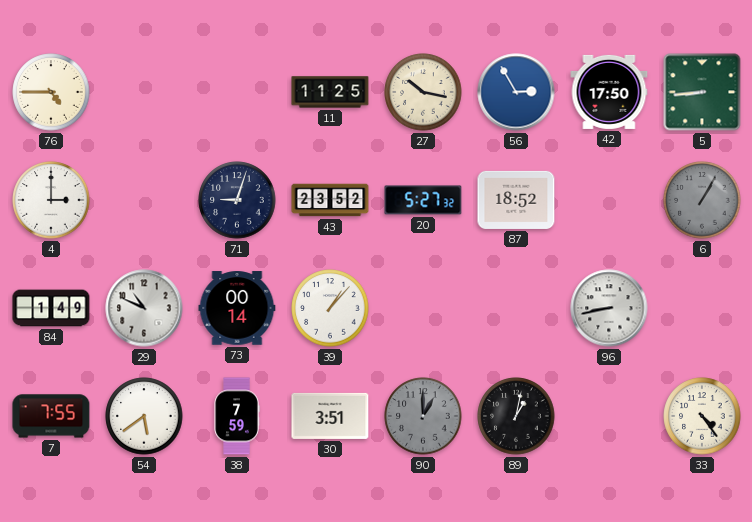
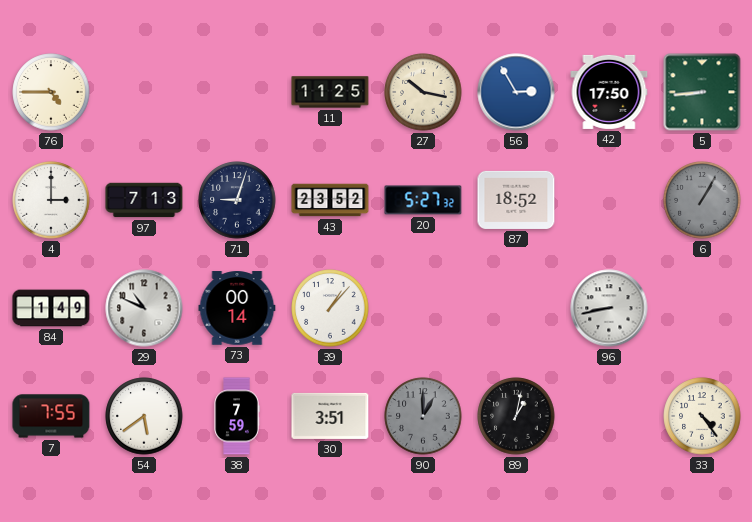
97: none -> 7:13 (144, 200)
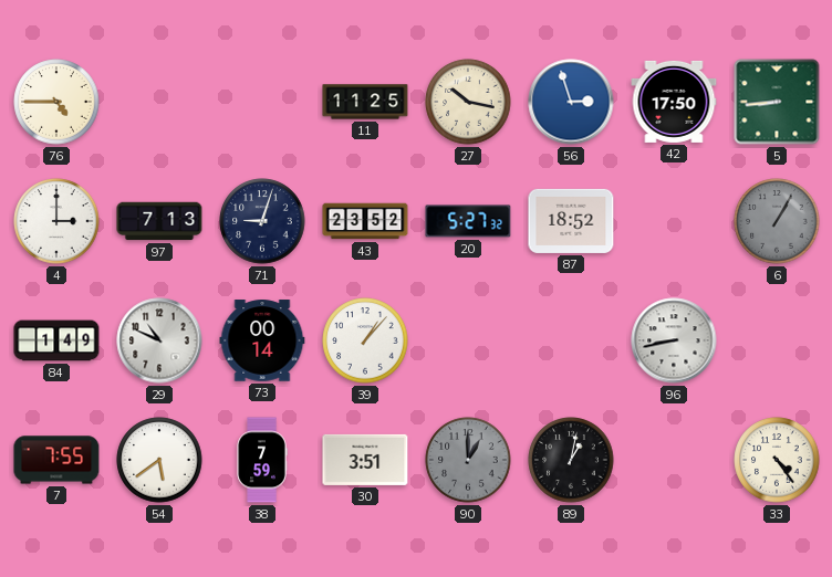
56: 2:55 -> 2:57 (571, 102)
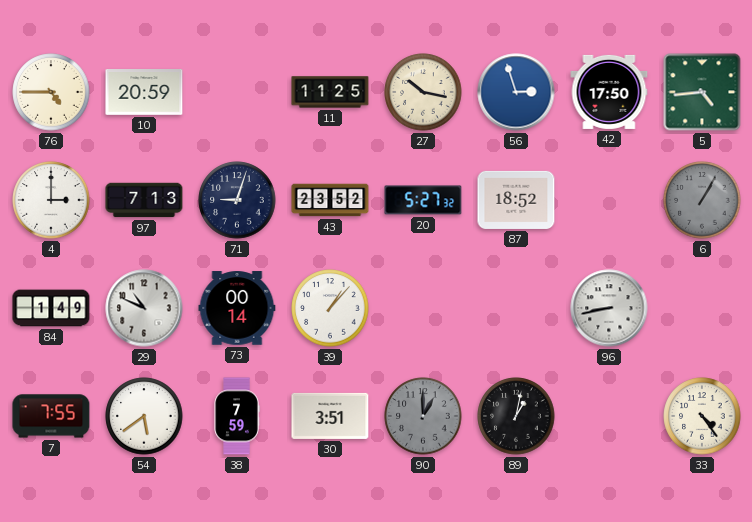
10: none -> 20:59 (144, 92)
5: 8:44 -> 4:44 (702, 92)
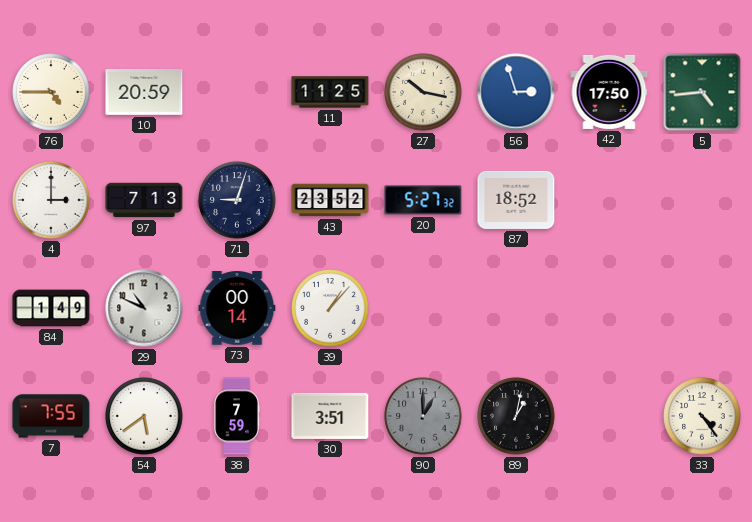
6: 1:05 -> none (702, 200)
96: 8:43 -> none (609, 308)
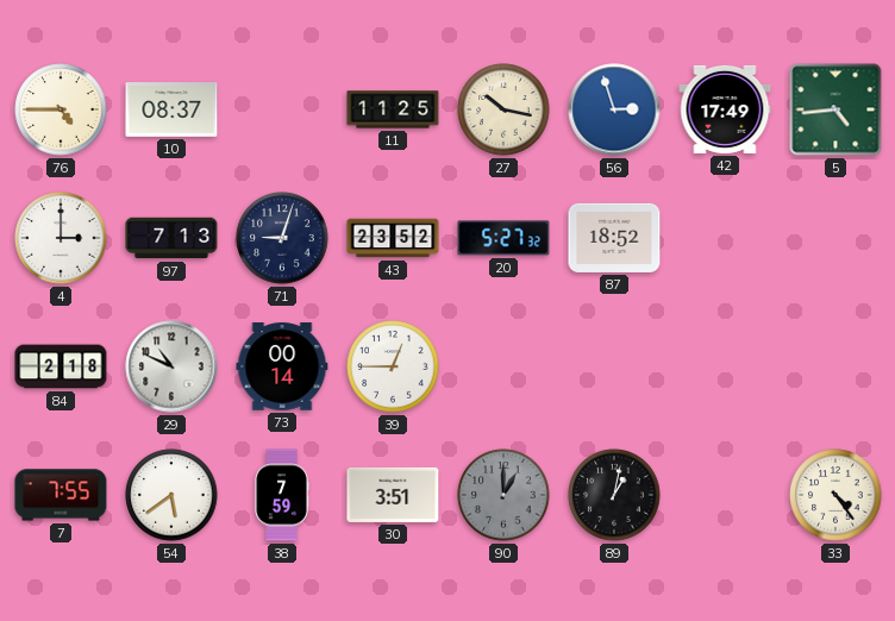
10: 20:59 -> 08:37 (171, 109)
42: 17:50 -> 17:49 (725, 109)
84: 1:49 -> 2:18 (61, 366)
39: 1:07 -> 12:45 (393, 366)
